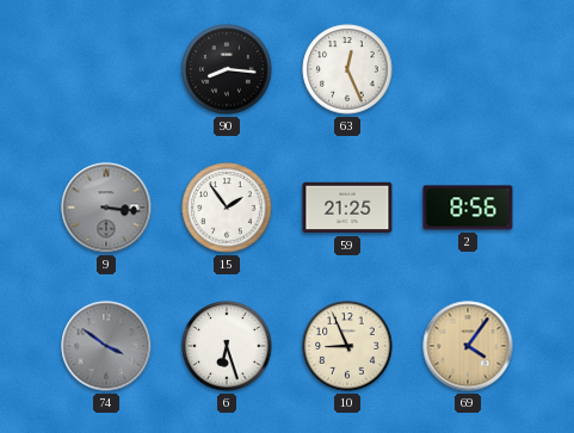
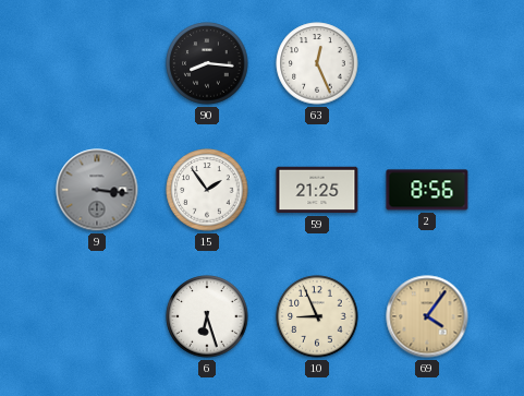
74: 3:51 -> none (106, 346)
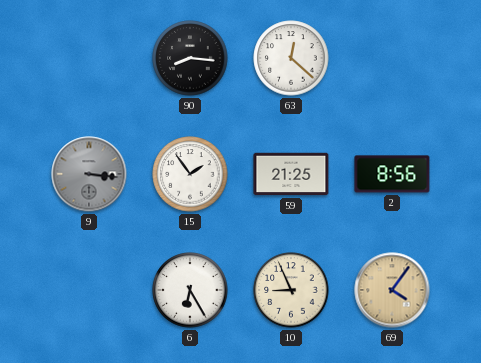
63: 12:26 -> 12:22 (291, 58)
6: 6:27 -> 6:25 (190, 290)
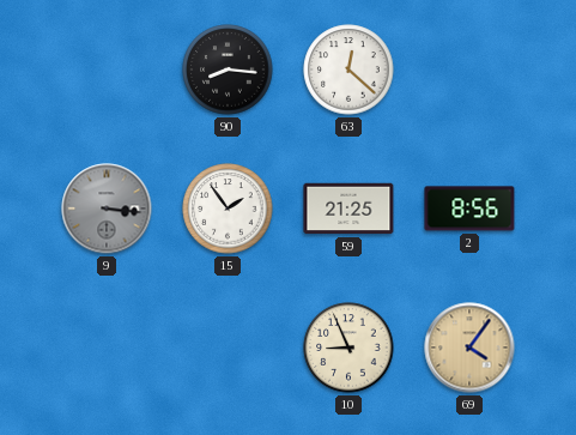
6: 6:25 -> none (190, 290)
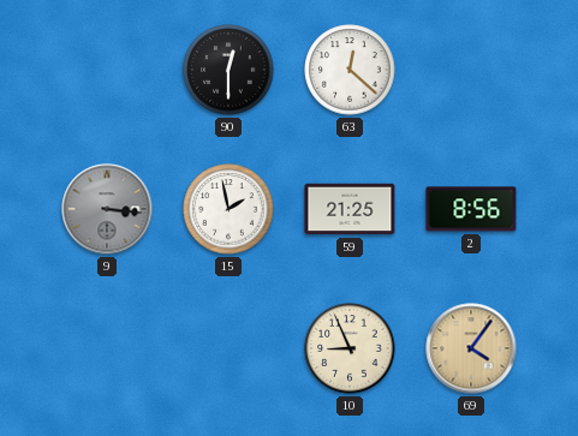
90: 8:16 -> 12:30 (228, 70)
15: 1:54 -> 1:58 (228, 209)
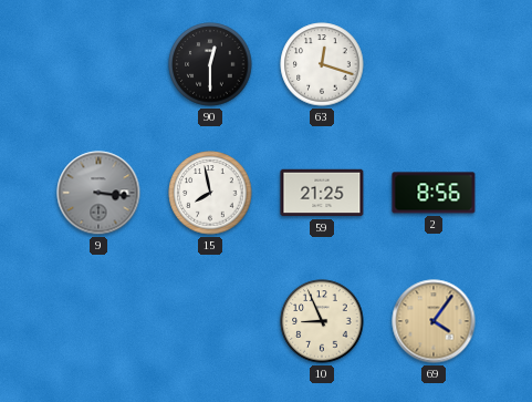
63: 12:22 -> 12:18 (322, 64)
15: 1:58 -> 7:58 (210, 193)
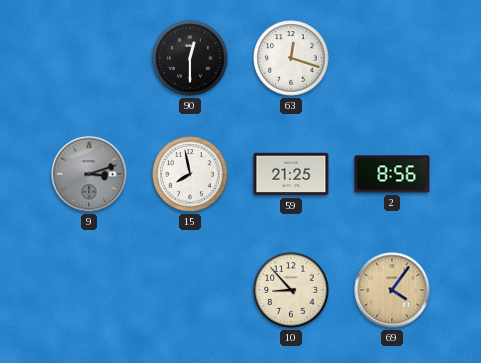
9: 3:16 -> 3:12 (89, 174)
10: 8:56 -> 8:53 (291, 290)
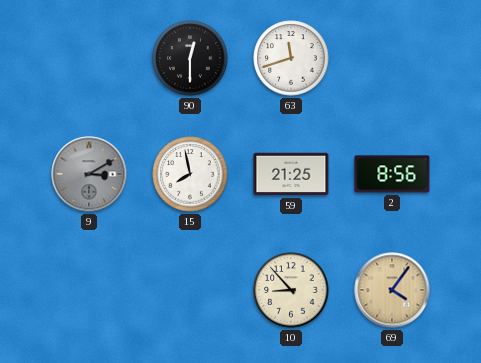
63: 12:18 -> 11:42 (291, 58)
9: 3:12 -> 3:10 (89, 174)
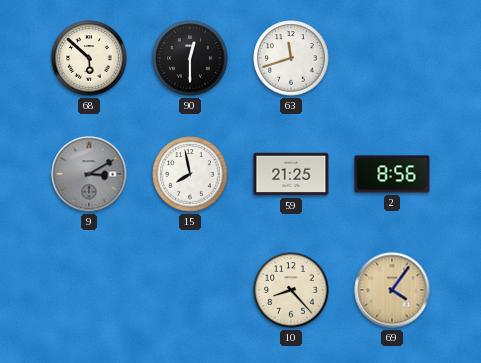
68: none -> 5:52 (89, 58)
10: 8:53 -> 8:23 (291, 290)
